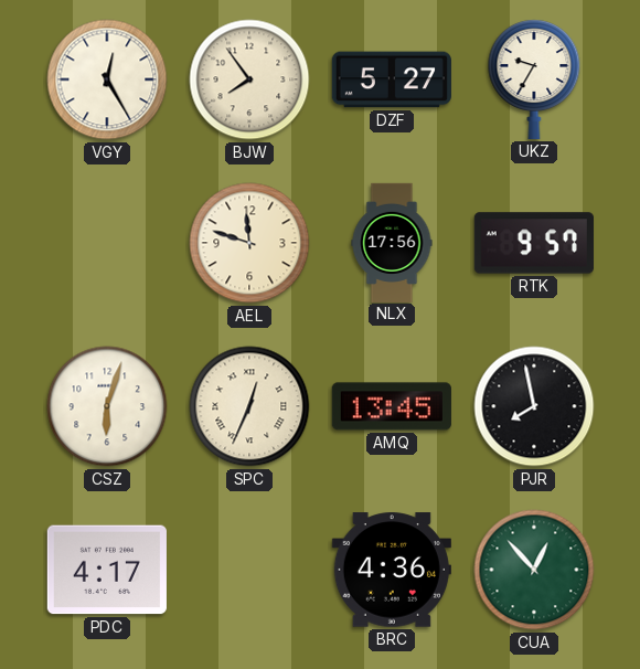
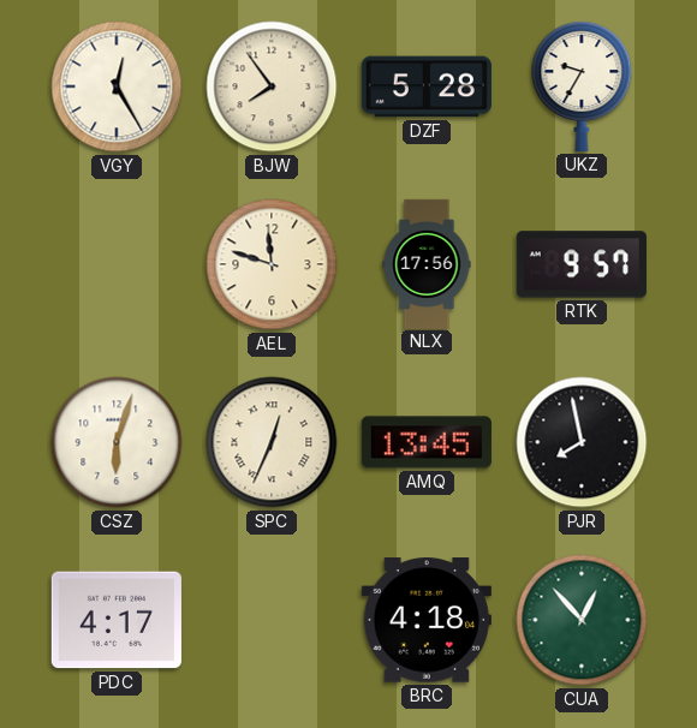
DZF: 5:27 -> 5:28 (427, 86)
BRC: 4:36 -> 4:18 (427, 620)
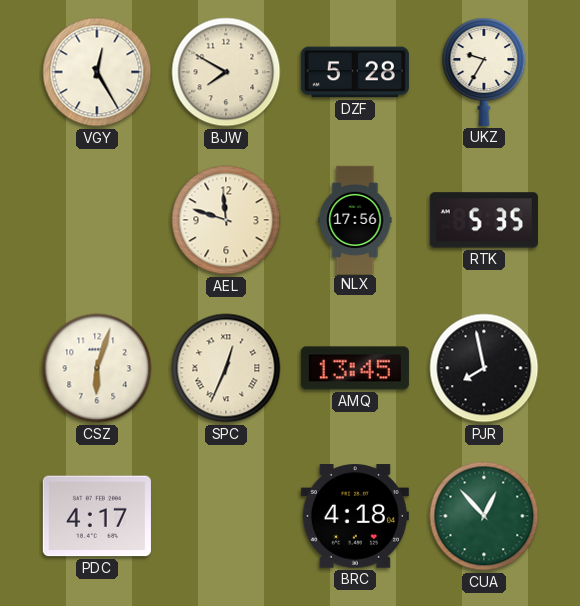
BJW: 7:54 -> 7:50 (226, 72)
RTK: 9:57 -> 5:35 (484, 220)
